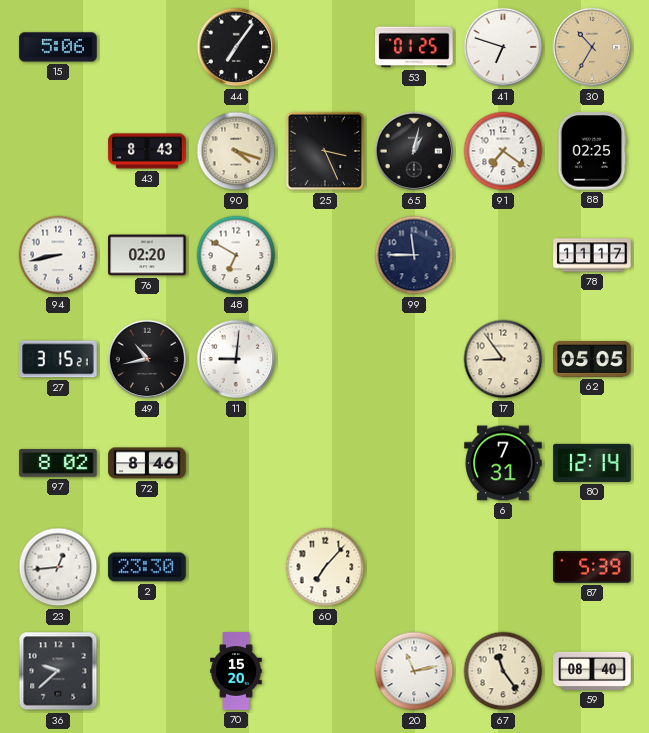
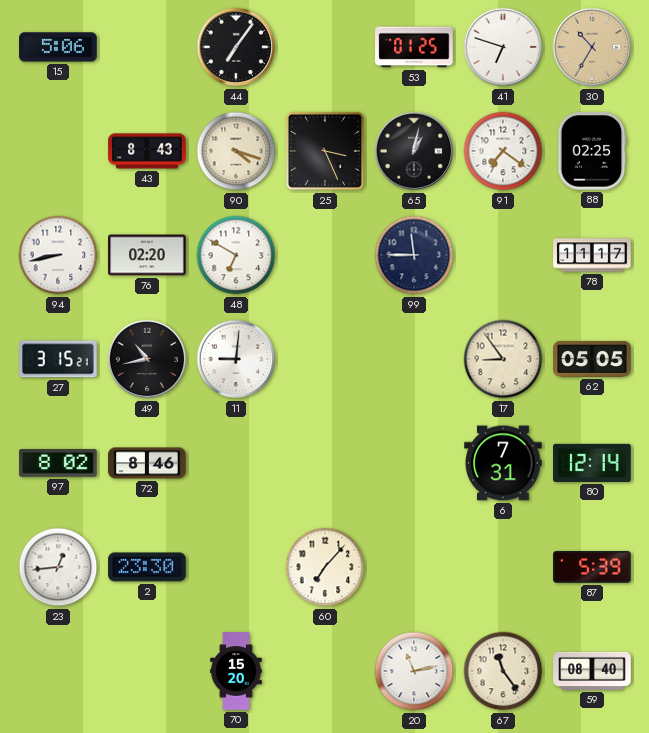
36: 9:38 -> none (58, 671)
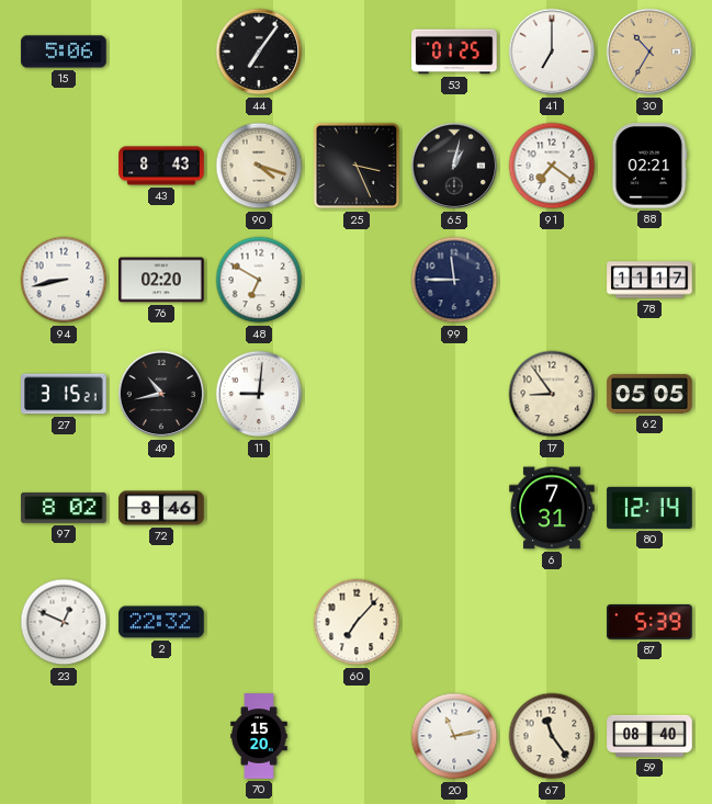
41: 6:48 -> 7:00 (552, 52)
88: 02:25 -> 02:21 (649, 166)
23: 12:44 -> 12:49 (64, 622)
2: 23:30 -> 22:32 (161, 622)
